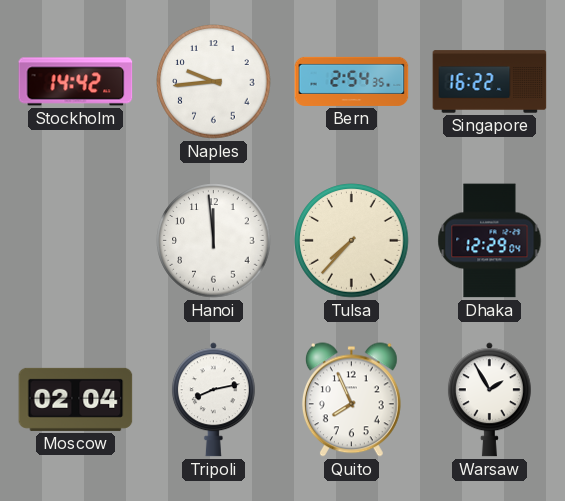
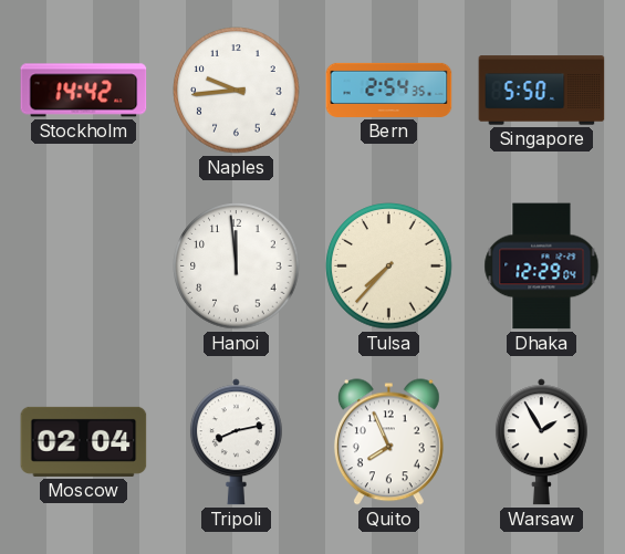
Singapore: 16:22 -> 5:50 (542, 91)
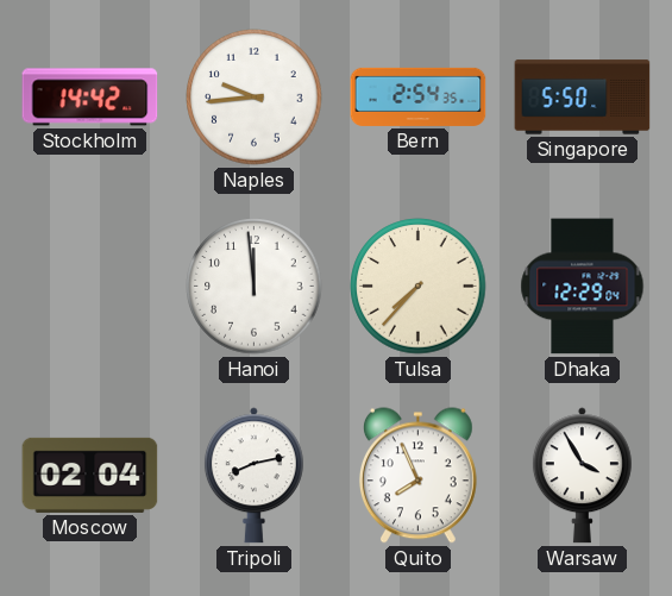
Warsaw: 1:55 -> 3:55 (582, 476)
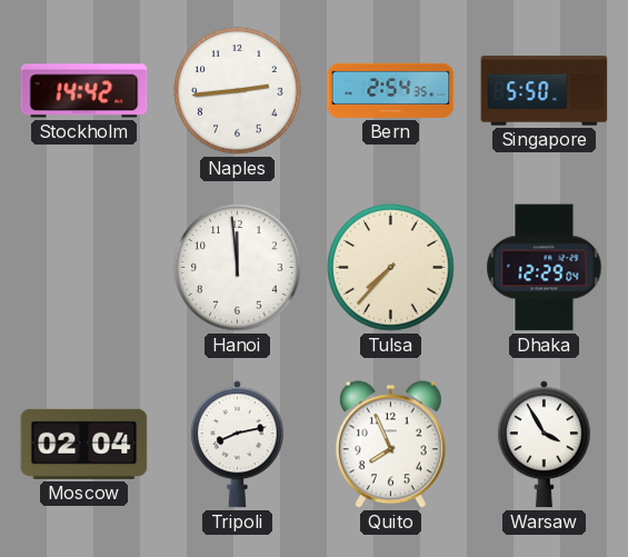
Naples: 9:44 -> 2:44 (238, 91)
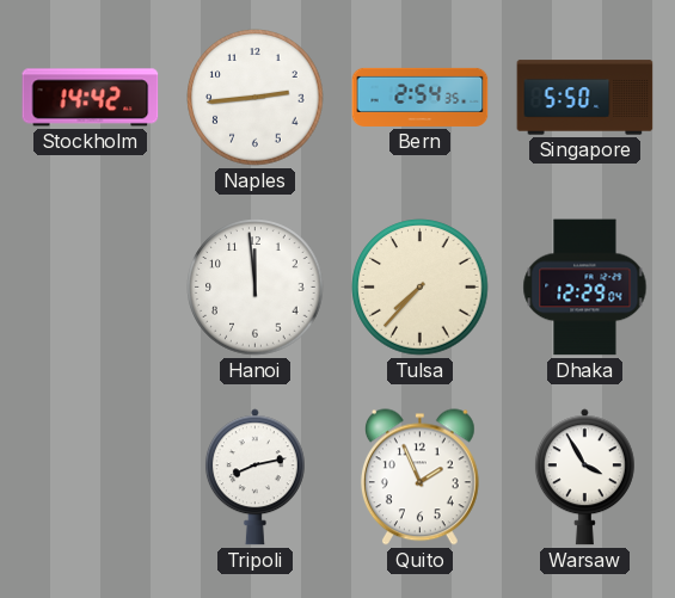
Moscow: 02:04 -> none (84, 444)
Quito: 7:56 -> 1:56 (419, 477)
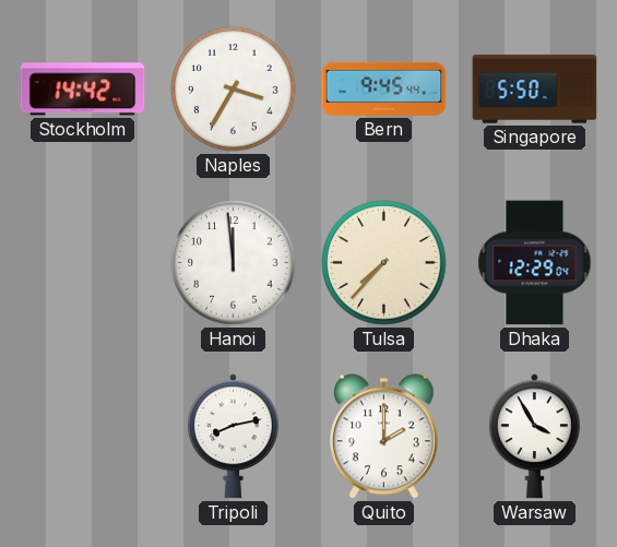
Naples: 2:44 -> 3:35 (234, 90)
Bern: 2:54 -> 9:45 (384, 88)
Quito: 1:56 -> 2:00 (383, 437)
